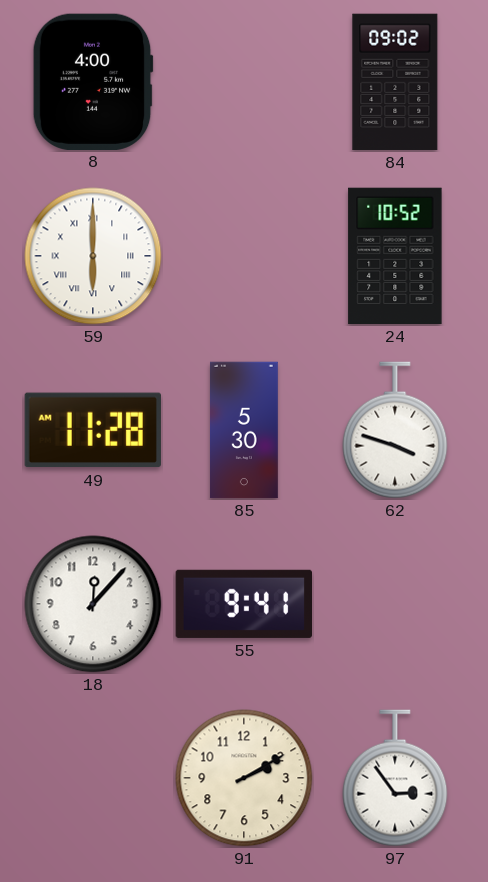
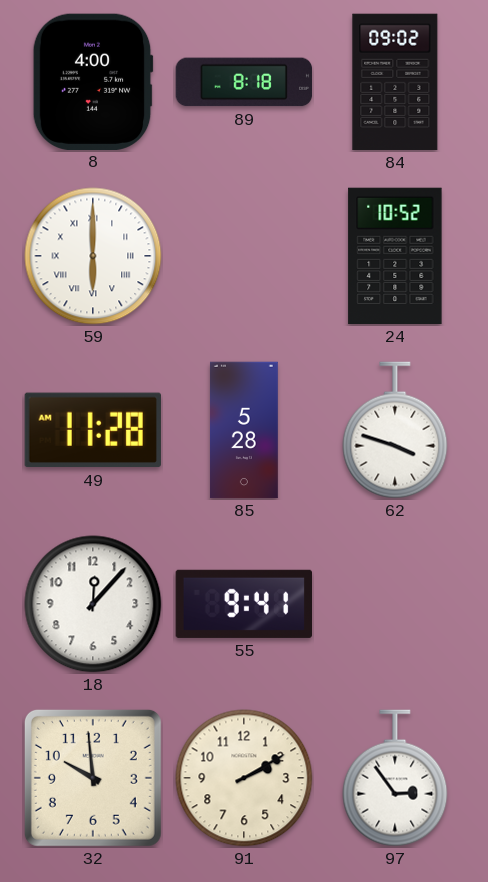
89: none -> 8:18 (244, 82)
85: 5:30 -> 5:28 (244, 430)
32: none -> 9:59 (93, 778)
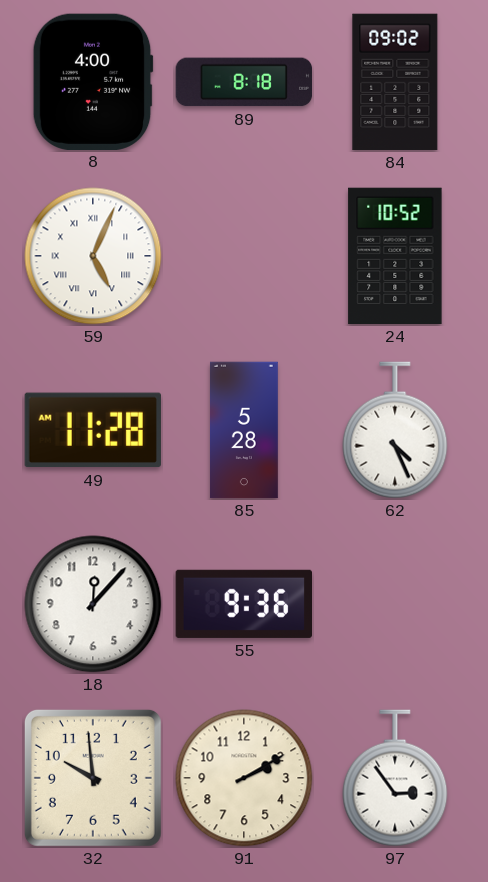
59: 6:00 -> 5:04 (93, 256)
62: 3:48 -> 4:26 (395, 430)
55: 9:41 -> 9:36 (243, 604)
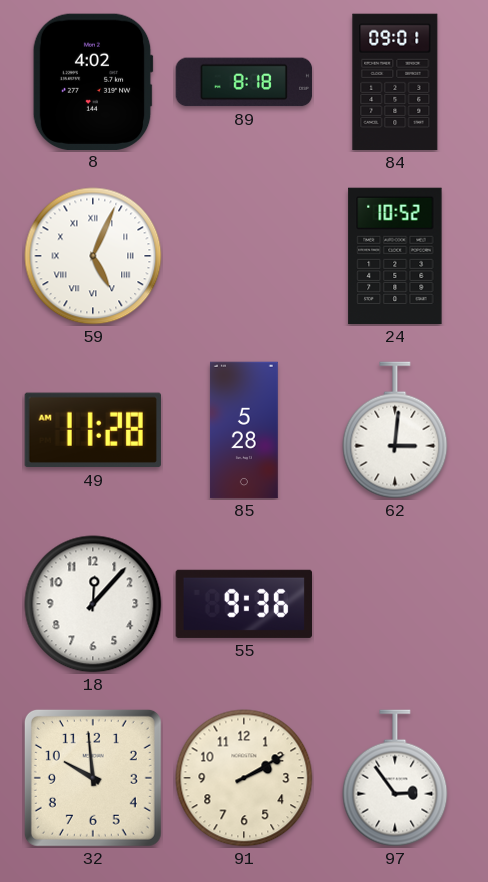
8: 4:00 -> 4:02 (93, 81)
84: 09:02 -> 09:01 (395, 82)
62: 4:26 -> 3:01 (395, 430)
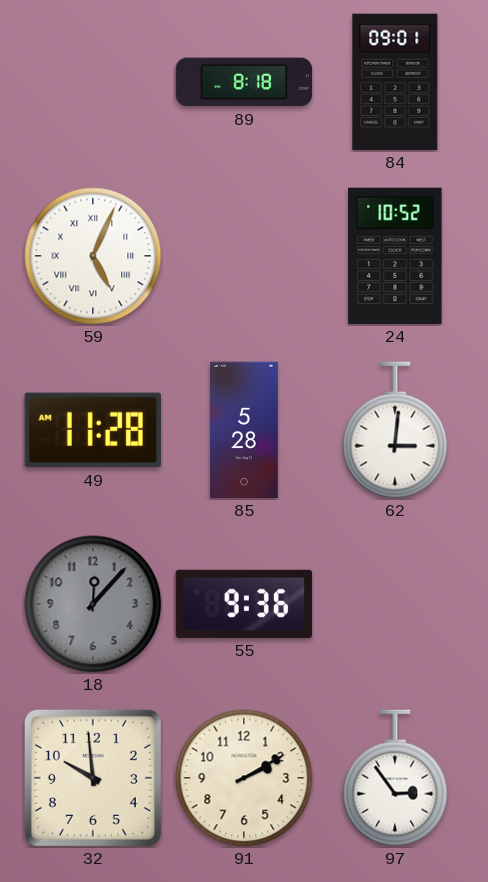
8: 4:02 -> none (93, 81)
18 dial: white -> grey (93, 604)
